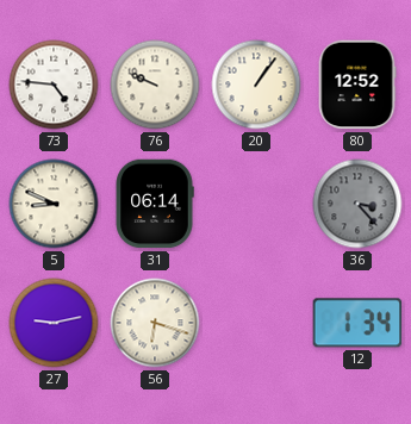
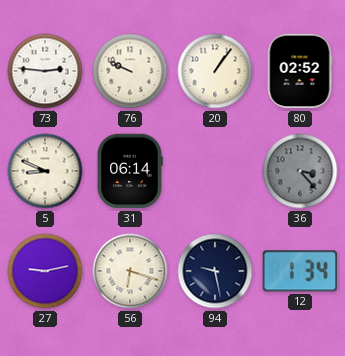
73: 4:46 -> 2:46 (45, 71)
80: 12:52 -> 02:52 (300, 71)
94: none -> 9:28 (215, 271)
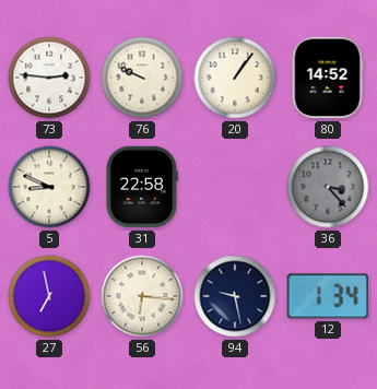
80: 02:52 -> 14:52 (328, 78)
31: 06:14 -> 22:58 (142, 187)
27: 9:13 -> 6:58 (49, 296)
56: 6:18 -> 6:16 (142, 296)
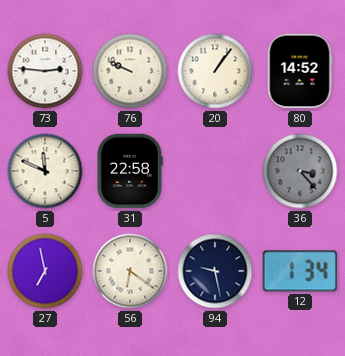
5: 8:49 -> 11:49 (45, 171)
56: 6:16 -> 6:21 (130, 271)
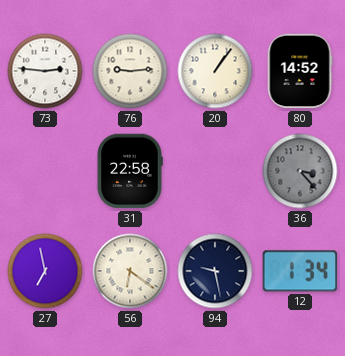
76: 9:49 -> 9:14 (130, 71)
5: 11:49 -> none (45, 171)
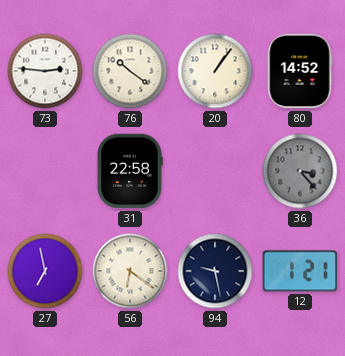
76: 9:14 -> 10:21 (130, 71)
12: 1:34 -> 1:21 (300, 271)
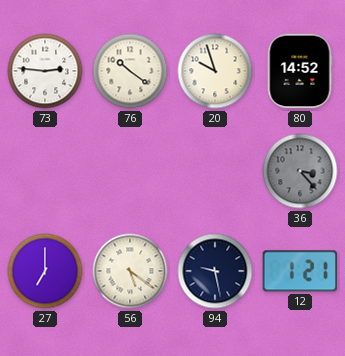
20: 1:06 -> 9:57 (215, 71)
31: 22:58 -> none (130, 171)
27: 6:58 -> 7:00 (45, 271)
56: 6:21 -> 5:21 (130, 271)
